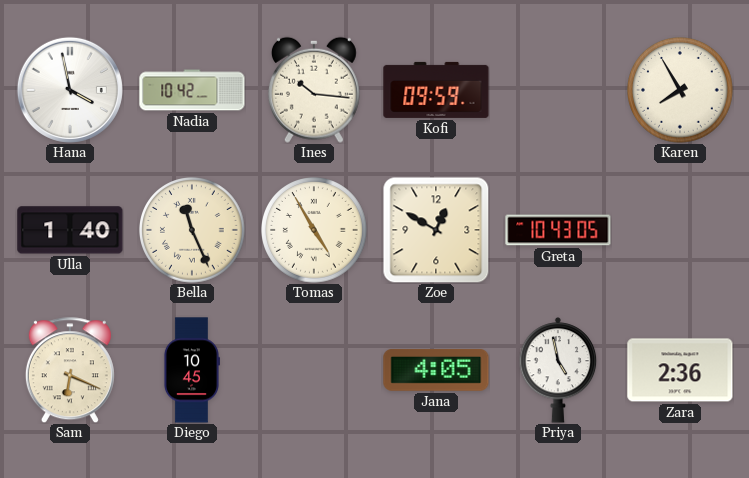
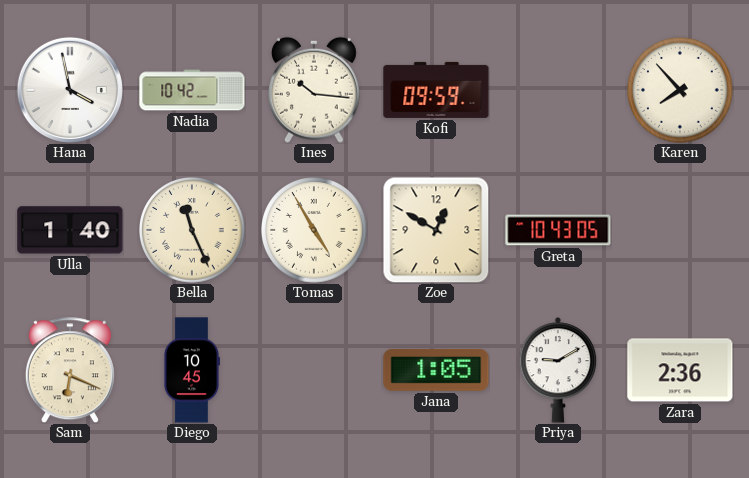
Karen: 7:55 -> 7:53 (681, 91)
Jana: 4:05 -> 1:05 (436, 370)
Priya: 4:58 -> 9:10 (558, 370)
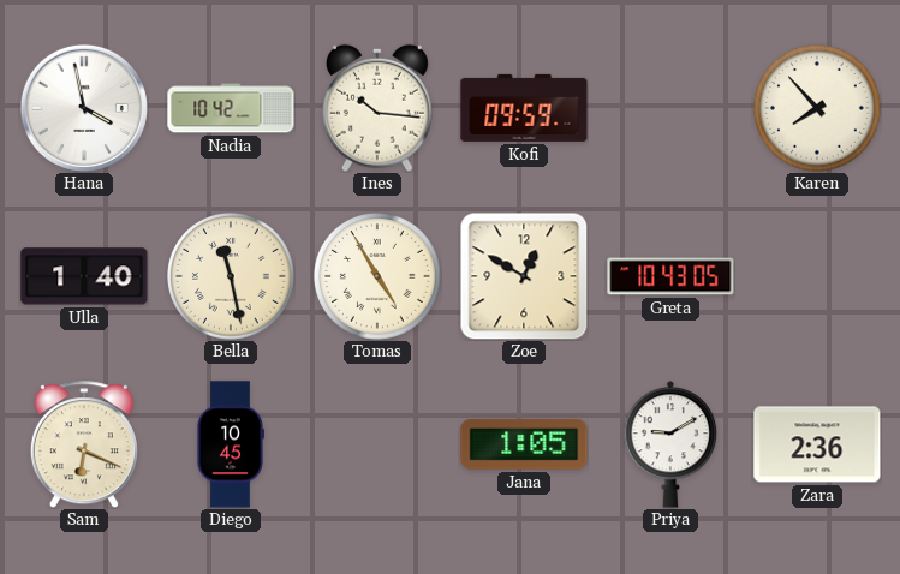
Bella: 11:26 -> 11:28 (232, 277)
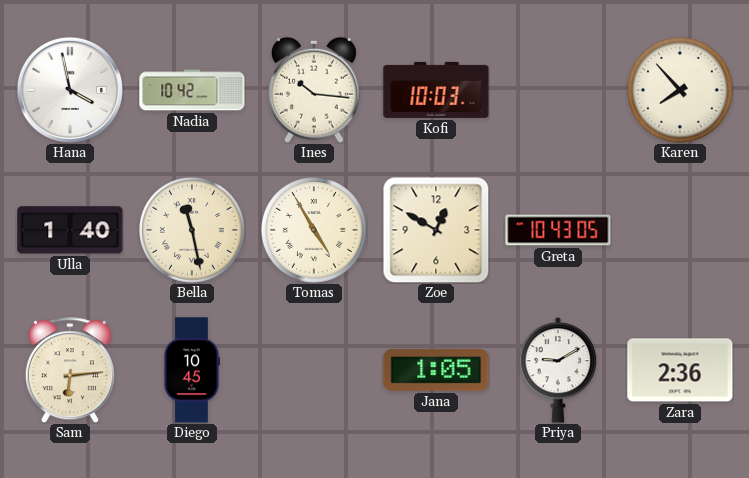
Kofi: 09:59 -> 10:03 (436, 90)
Sam: 6:19 -> 6:14 (70, 370)
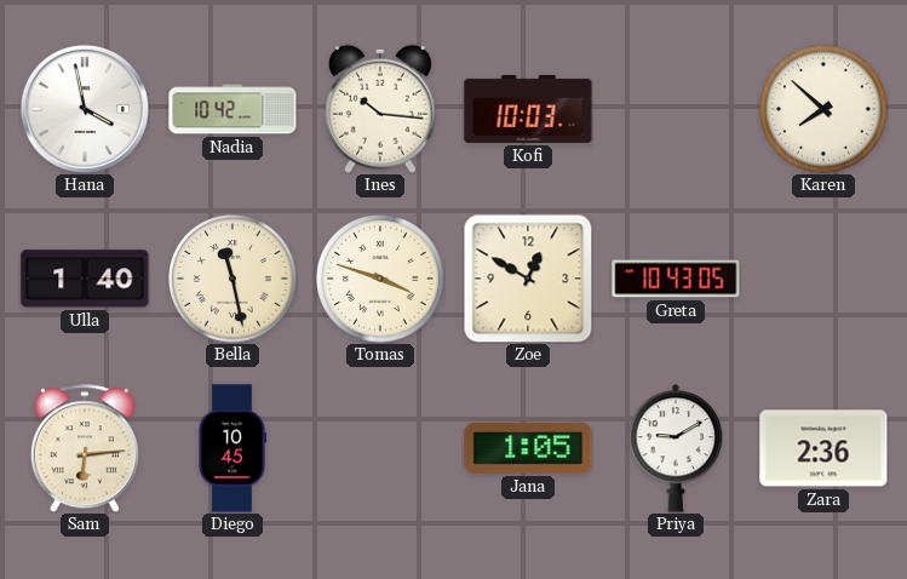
Karen: 7:53 -> 7:52 (825, 110)
Tomas: 4:55 -> 3:48 (381, 280)
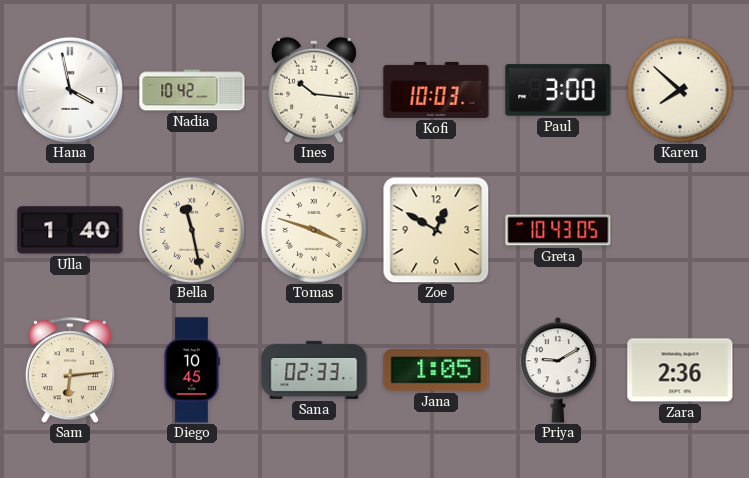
Paul: none -> 3:00 (558, 90)
Sana: none -> 02:33 (314, 370)
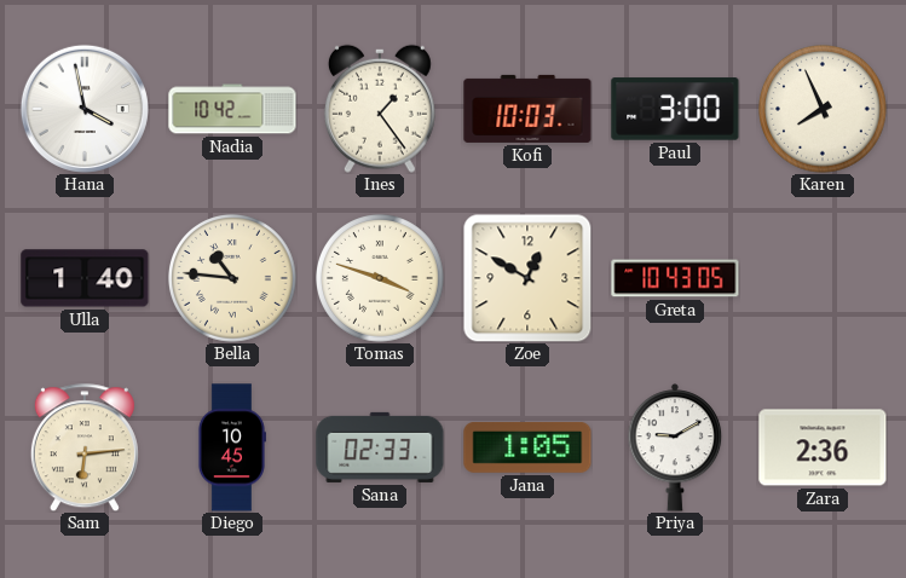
Ines: 10:16 -> 1:24 (380, 109)
Karen: 7:52 -> 7:56 (824, 110)
Bella: 11:28 -> 10:46 (233, 279)
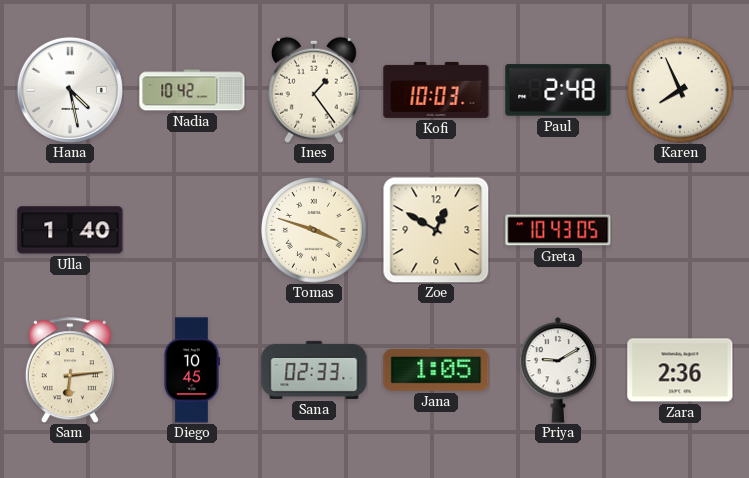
Hana: 3:58 -> 4:28 (70, 90)
Paul: 3:00 -> 2:48 (558, 90)
Bella: 10:46 -> none (233, 279)
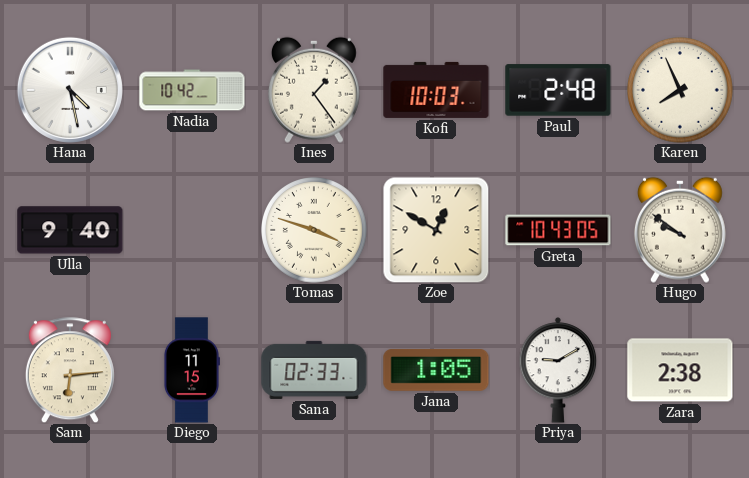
Ulla: 1:40 -> 9:40 (70, 230)
Hugo: none -> 9:51 (680, 230)
Diego: 10:45 -> 11:15 (191, 370)
Zara: 2:36 -> 2:38 (680, 370)
